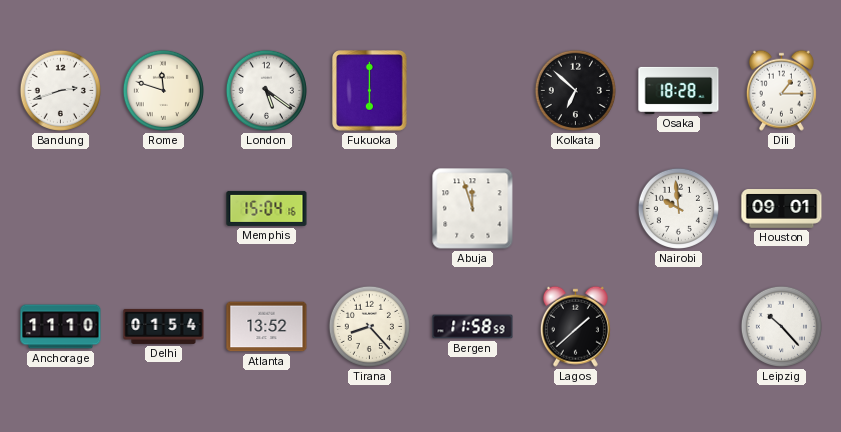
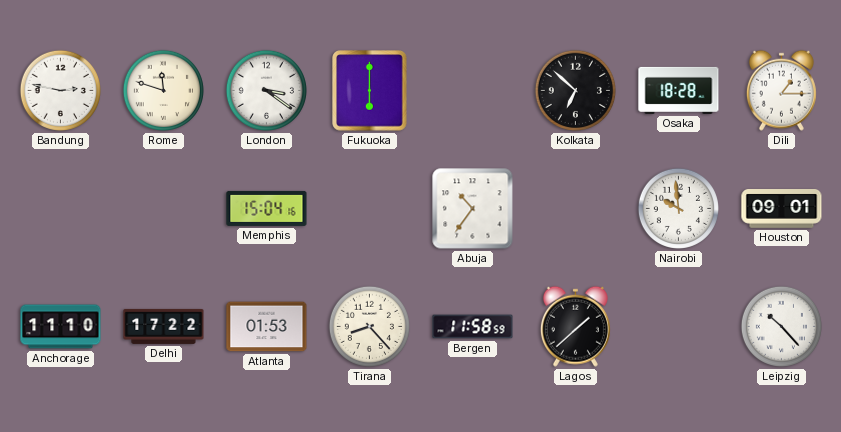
Bandung: 2:42 -> 2:47 (60, 90)
London: 5:21 -> 3:21 (266, 90)
Abuja: 11:57 -> 10:36 (473, 209)
Delhi: 01:54 -> 17:22 (164, 326)
Atlanta: 13:52 -> 01:53 (267, 327)
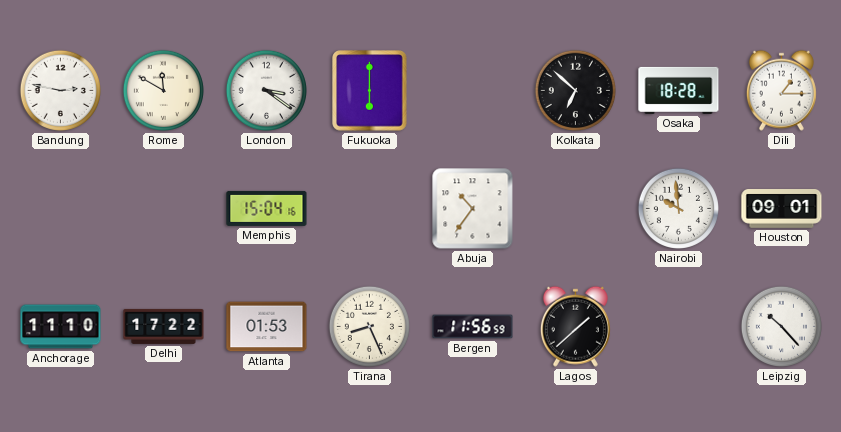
Rome: 11:48 -> 11:50 (163, 90)
Tirana: 8:23 -> 8:26 (369, 326)
Bergen: 11:58 -> 11:56 (473, 327)
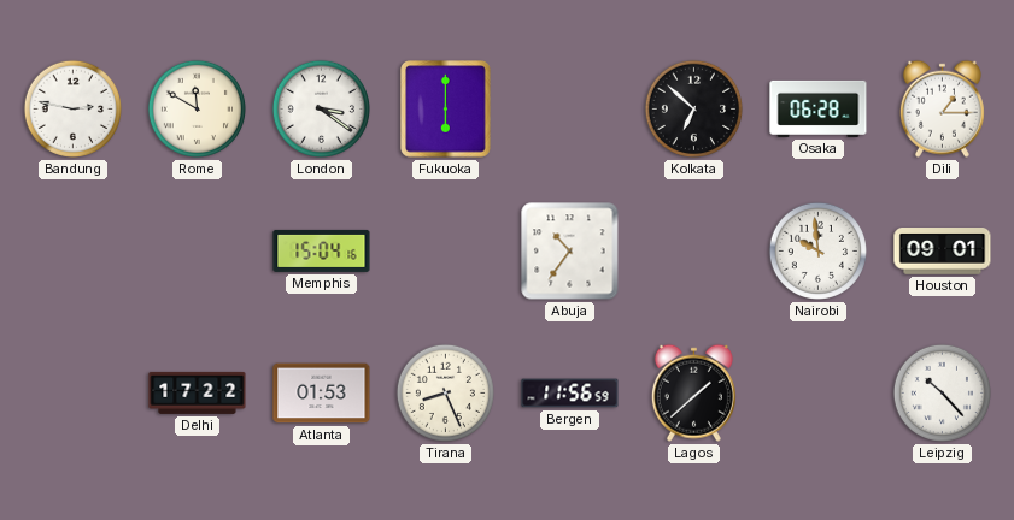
Osaka: 18:28 -> 06:28 (819, 108)
Anchorage: 11:10 -> none (61, 327)
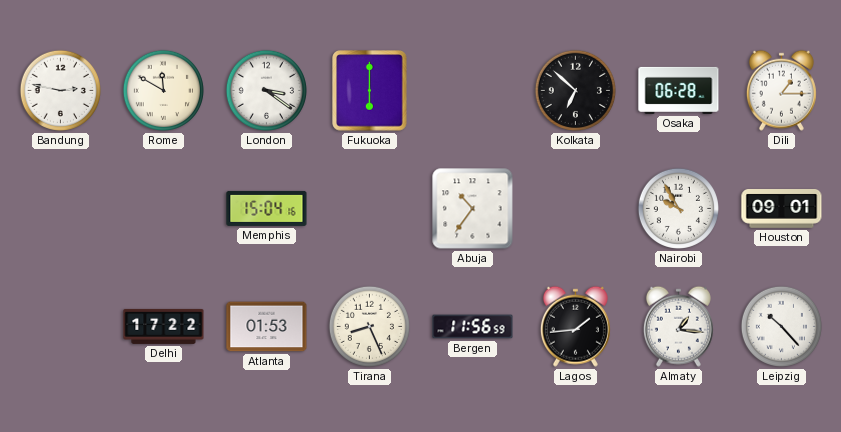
Nairobi: 9:59 -> 9:55 (678, 208)
Lagos: 1:38 -> 1:44 (575, 326)
Almaty: none -> 1:16 (678, 326)
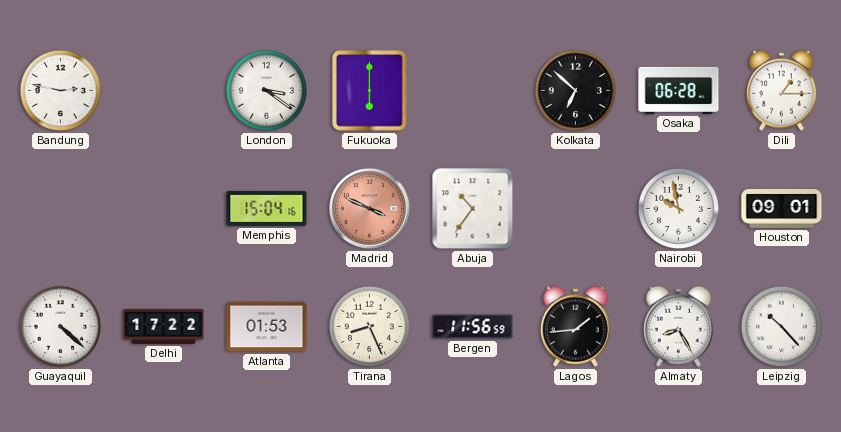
Rome: 11:50 -> none (163, 90)
Madrid: none -> 3:49 (369, 208)
Nairobi: 9:55 -> 9:58 (678, 208)
Guayaquil: none -> 4:22 (60, 326)
Almaty: 1:16 -> 8:25 (678, 326)
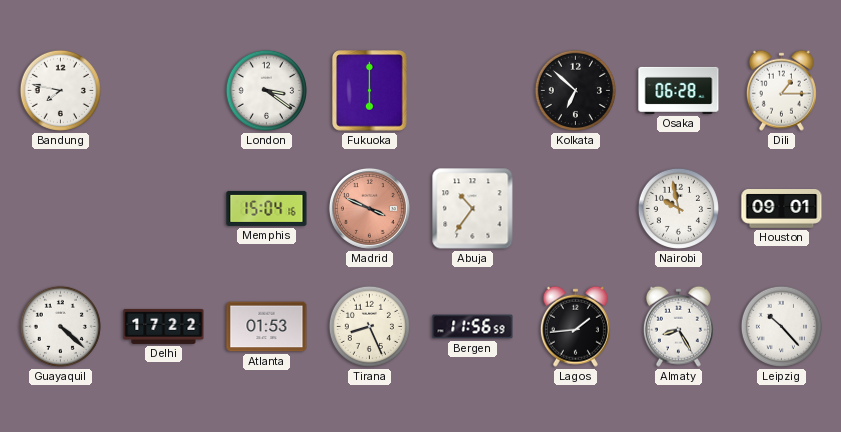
Bandung: 2:47 -> 7:47 (60, 90)
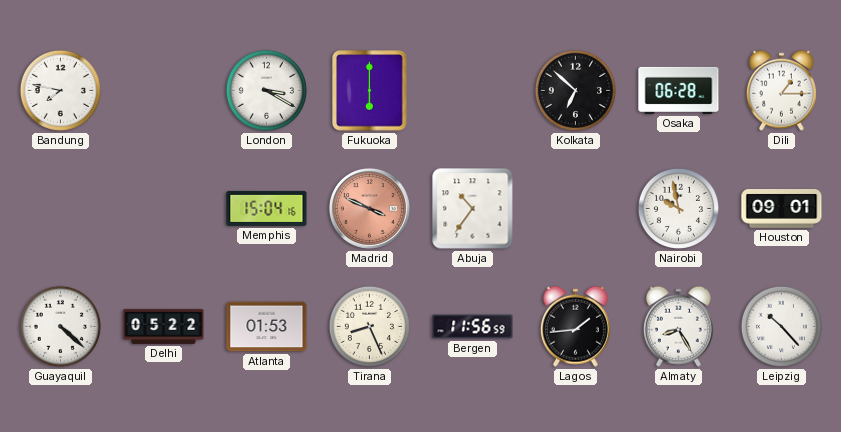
London: 3:21 -> 3:20 (266, 90)
Delhi: 17:22 -> 05:22 (164, 326)
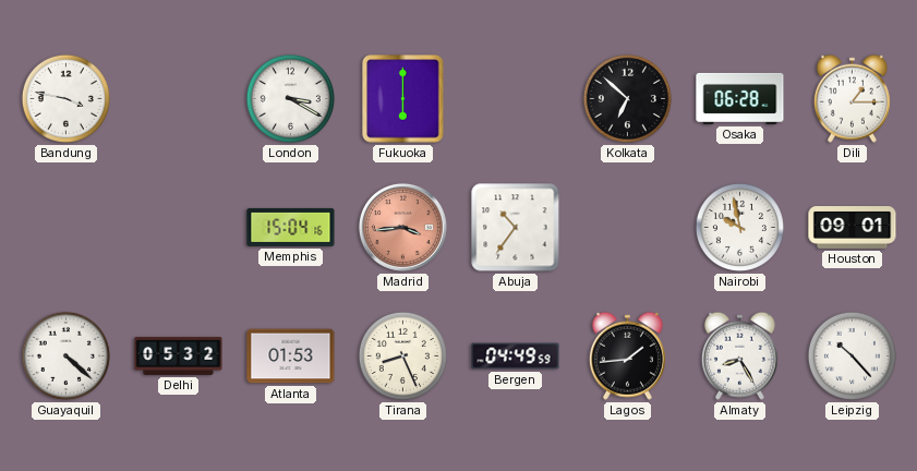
Bandung: 7:47 -> 3:47 (65, 98)
Madrid: 3:49 -> 3:44 (402, 227)
Delhi: 05:22 -> 05:32 (179, 355)
Bergen: 11:56 -> 04:49 (516, 357)
